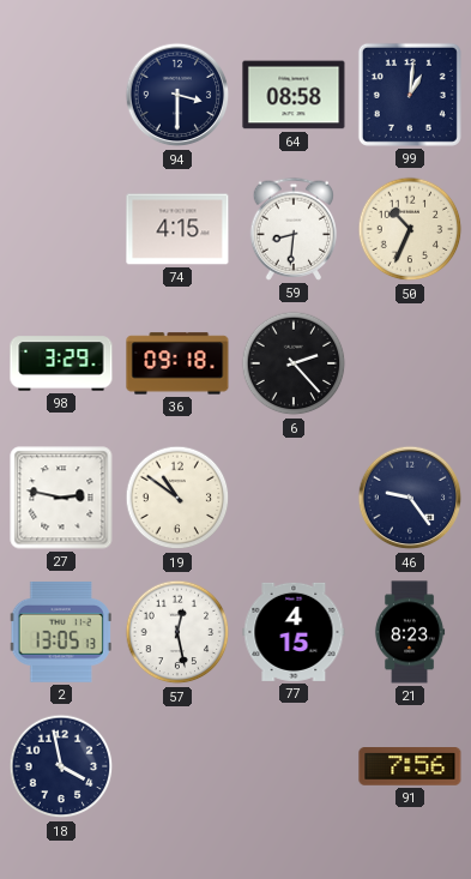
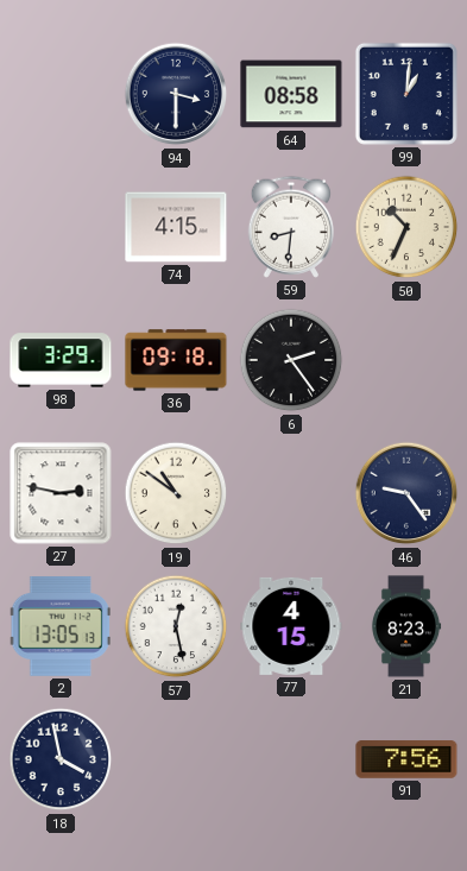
6: 2:23 -> 2:24 (291, 360)
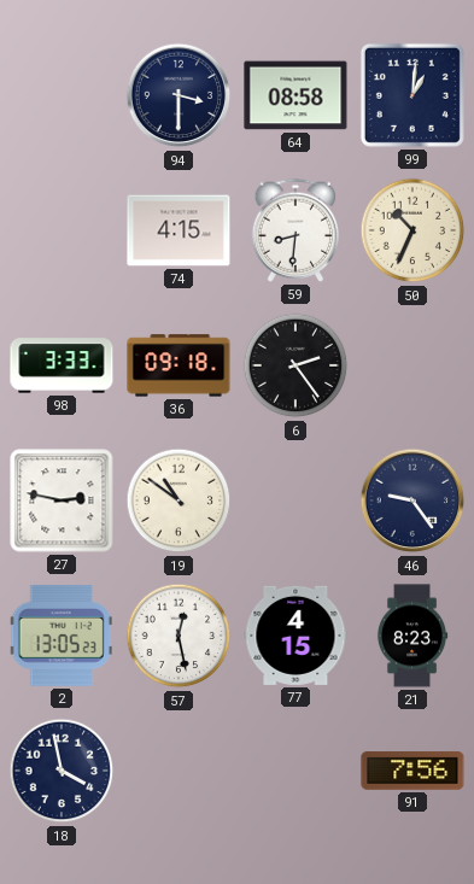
98: 3:29 -> 3:33 (62, 365)
2: 13:05:13 -> 13:05:23 (62, 636)
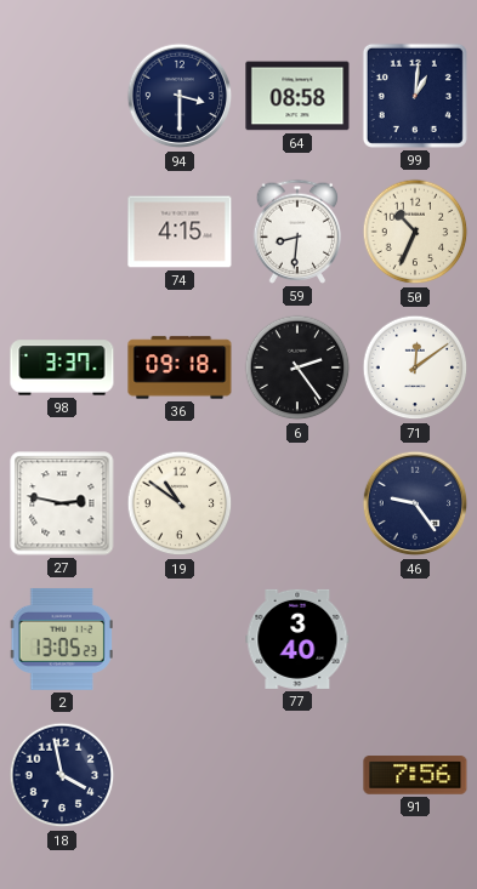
98: 3:33 -> 3:37 (62, 367)
71: none -> 12:09 (415, 367)
57: 12:28 -> none (179, 636)
77: 4:15 -> 3:40 (297, 639)
21: 8:23 -> none (412, 636)
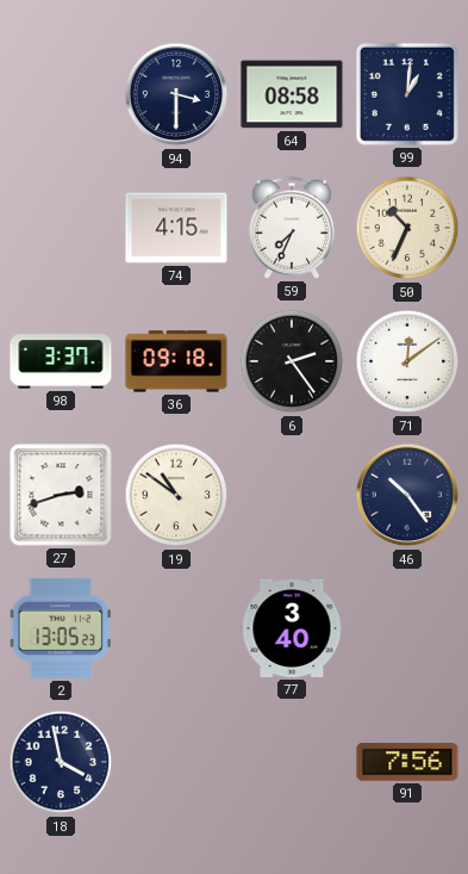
59: 8:31 -> 7:34 (291, 228)
27: 2:47 -> 2:42 (61, 495)
46: 9:24 -> 10:24 (407, 495)
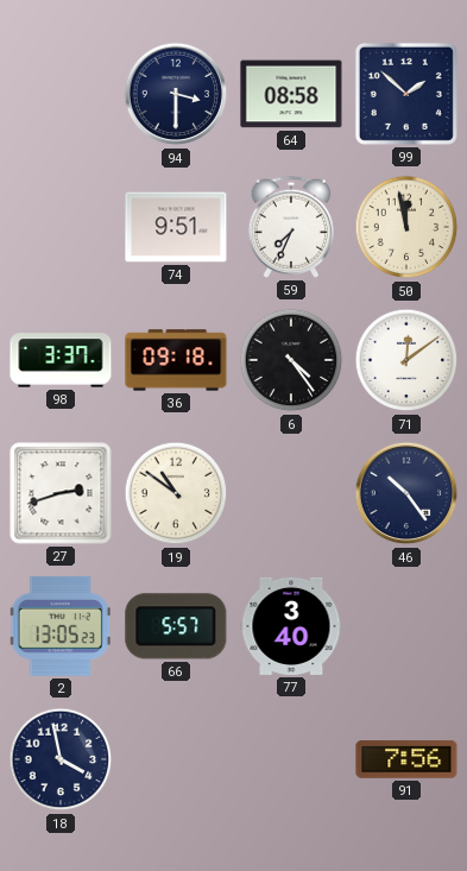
99: 1:01 -> 1:52 (406, 94)
74: 4:15 -> 9:51 (176, 227)
50: 10:34 -> 11:58 (406, 227)
6: 2:24 -> 4:24 (291, 360)
66: none -> 5:57 (176, 626)
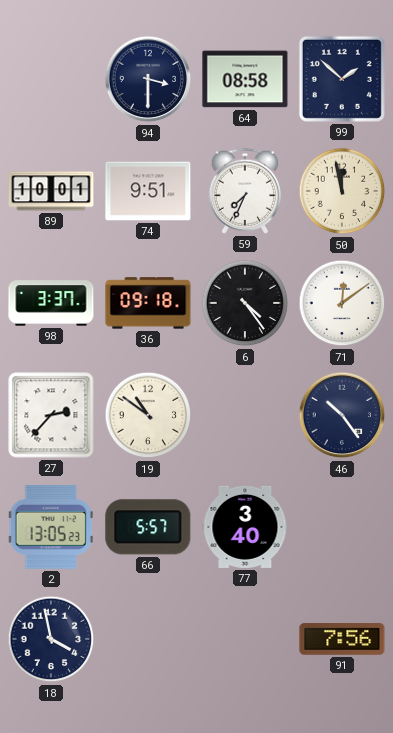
89: none -> 10:01 (51, 191)
27: 2:42 -> 2:37 (51, 415)
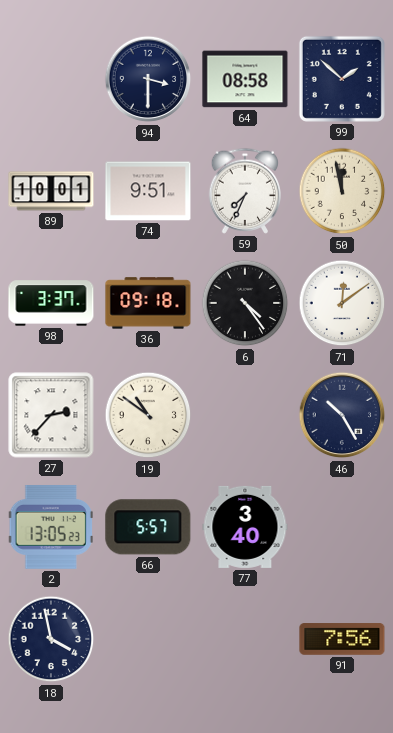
46: 10:24 -> 10:25 (342, 415)
